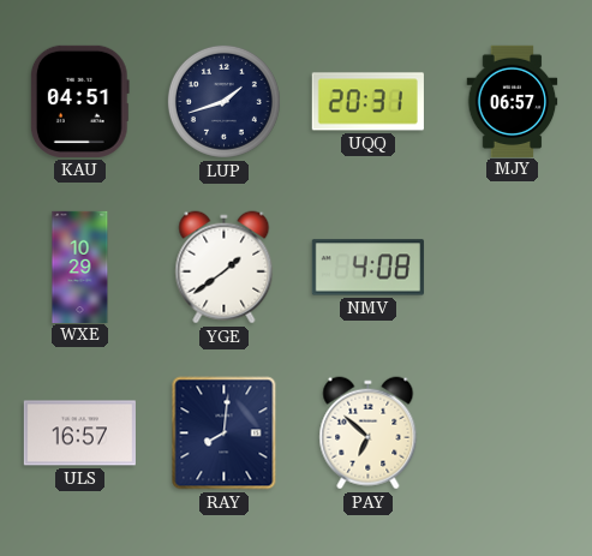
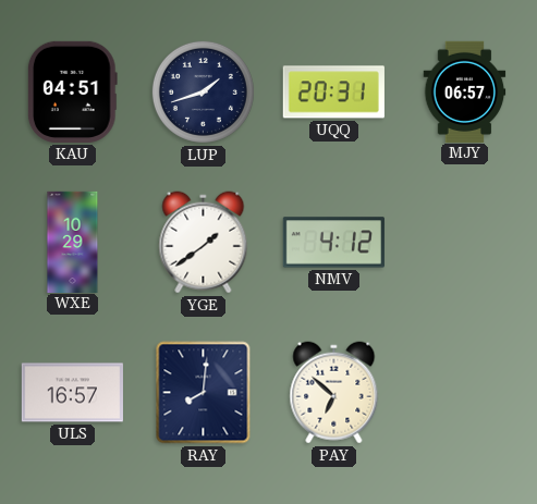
NMV: 4:08 -> 4:12 (333, 243)
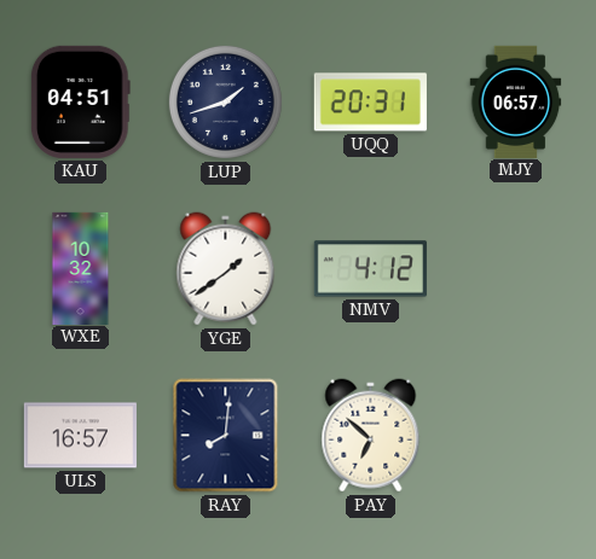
WXE: 10:29 -> 10:32 (81, 268)
